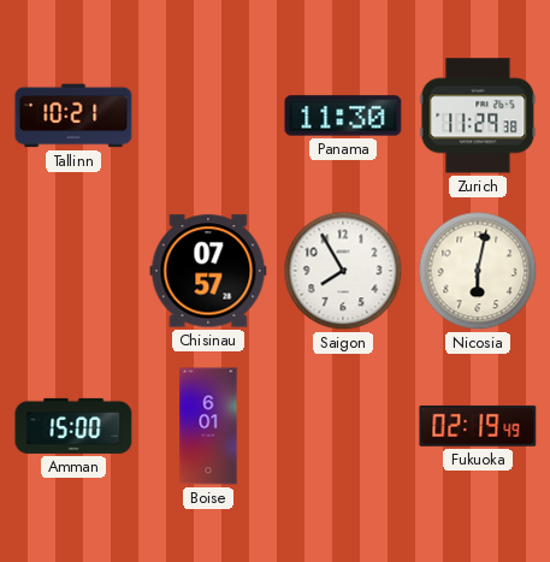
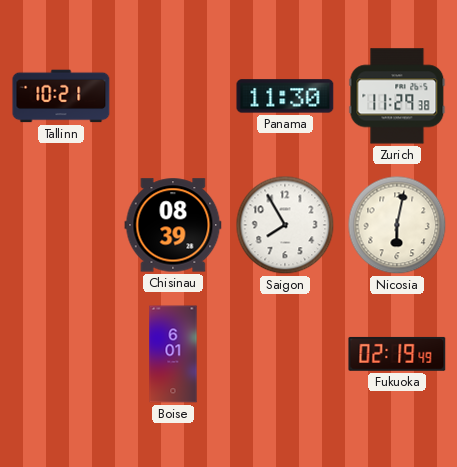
Chisinau: 07:57 -> 08:39 (173, 225)
Amman: 15:00 -> none (73, 426)
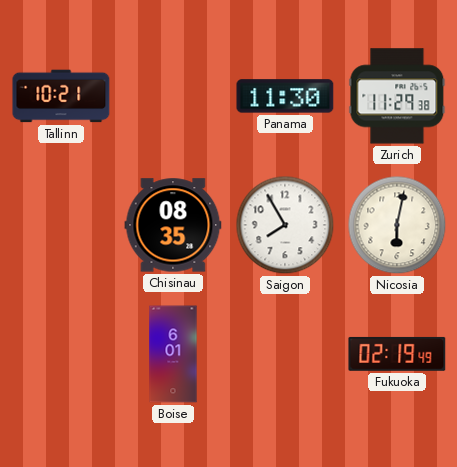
Chisinau: 08:39 -> 08:35 (173, 225)
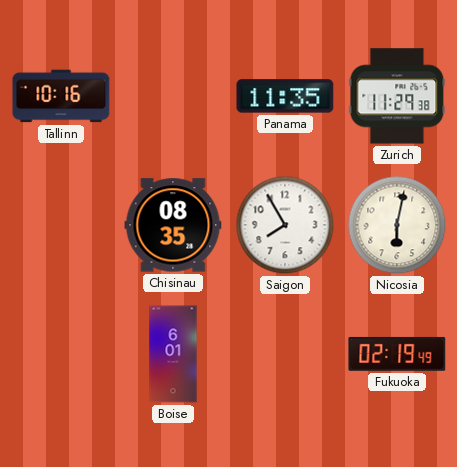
Tallinn: 10:21 -> 10:16 (61, 96)
Panama: 11:30 -> 11:35 (285, 96)
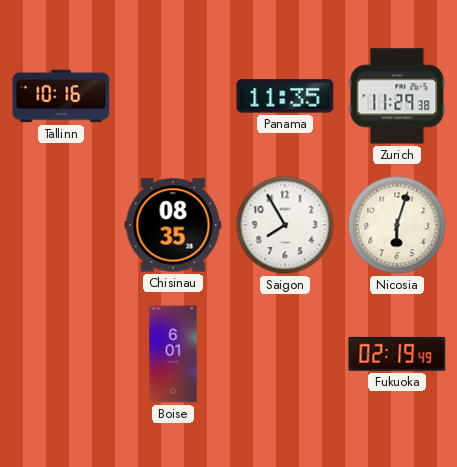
Nicosia: 6:02 -> 6:03 (397, 225)
